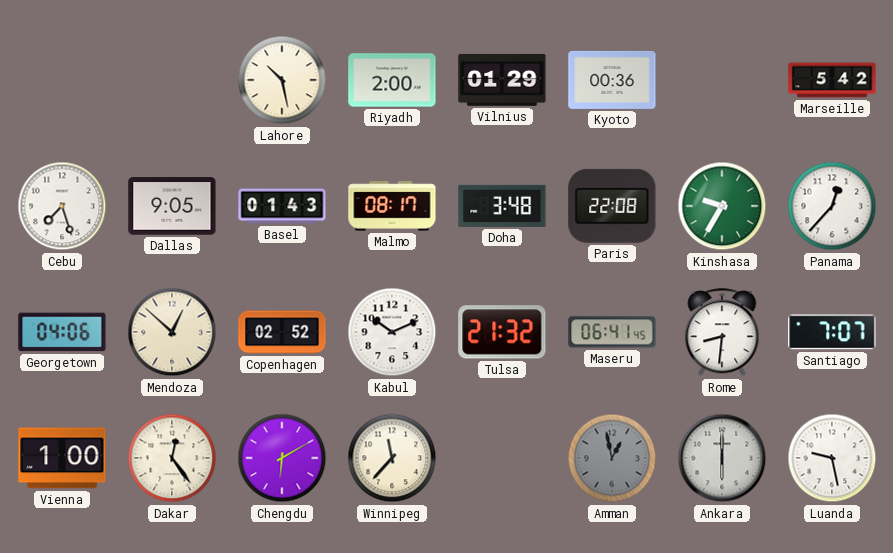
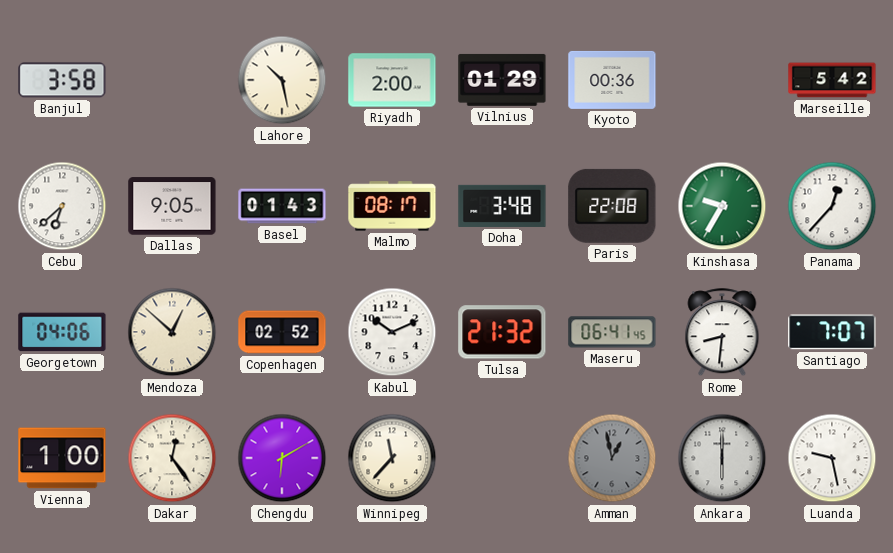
Banjul: none -> 3:58 (62, 80)
Cebu: 7:27 -> 6:38 (62, 206)
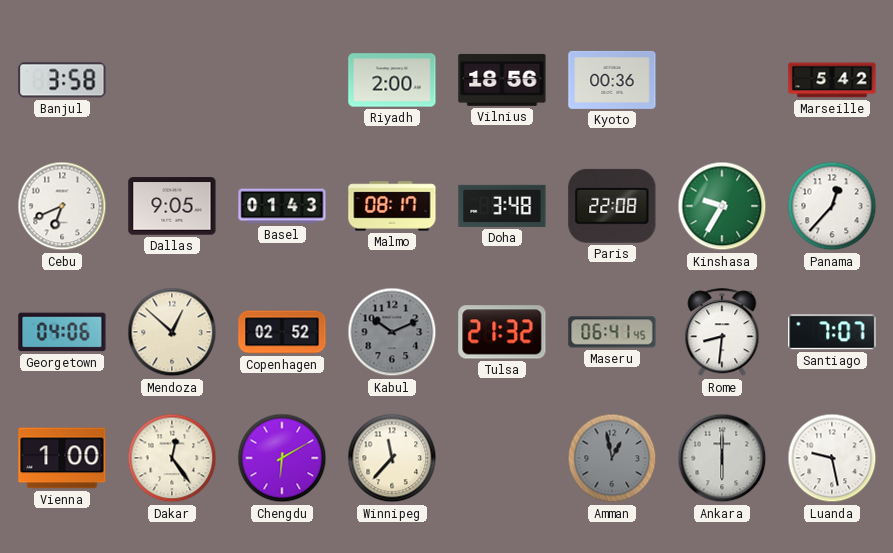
Lahore: 10:28 -> none (282, 80)
Vilnius: 01:29 -> 18:56 (502, 80)
Cebu: 6:38 -> 6:41 (62, 206)
Kabul dial: white -> grey (392, 332)
